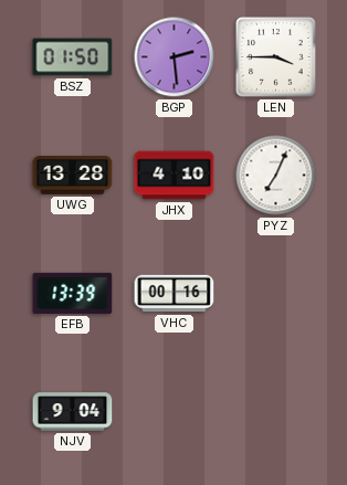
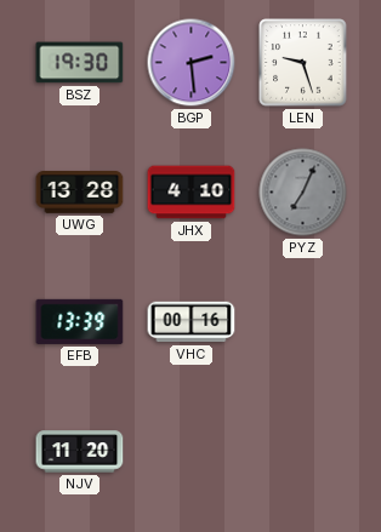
BSZ: 01:50 -> 19:30 (80, 63)
LEN: 3:45 -> 9:27 (303, 63)
PYZ dial: white -> grey (303, 193)
NJV: 9:04 -> 11:20 (80, 452)
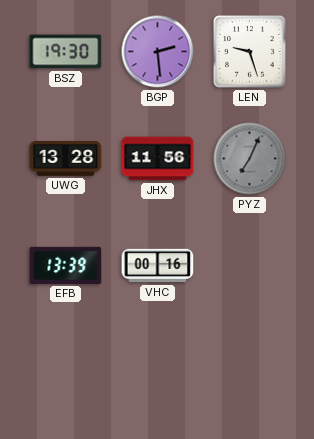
JHX: 4:10 -> 11:56 (158, 159)
NJV: 11:20 -> none (80, 452)
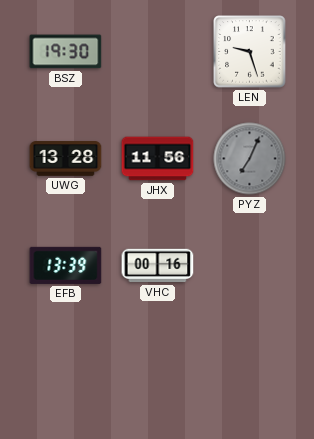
BGP: 2:29 -> none (158, 52)
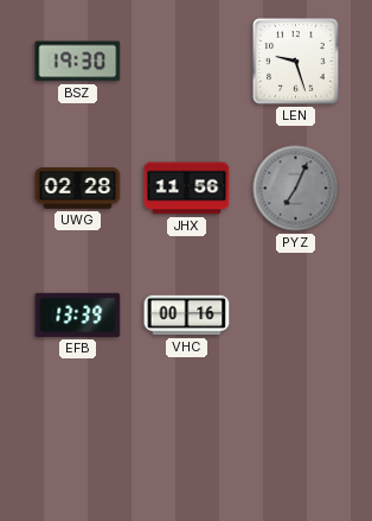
UWG: 13:28 -> 02:28 (78, 189)
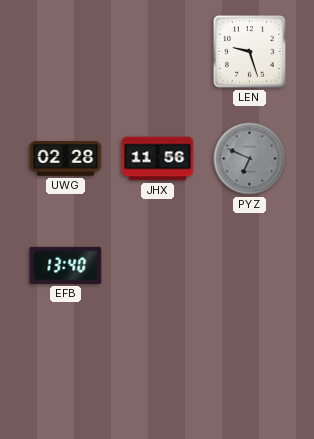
BSZ: 19:30 -> none (78, 62)
PYZ: 7:04 -> 6:49 (250, 159)
EFB: 13:39 -> 13:40 (66, 265)
VHC: 00:16 -> none (187, 316)
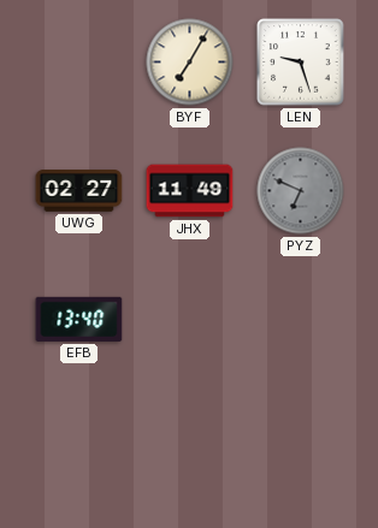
BYF: none -> 7:05 (190, 63)
UWG: 02:28 -> 02:27 (79, 191)
JHX: 11:56 -> 11:49 (190, 191)
